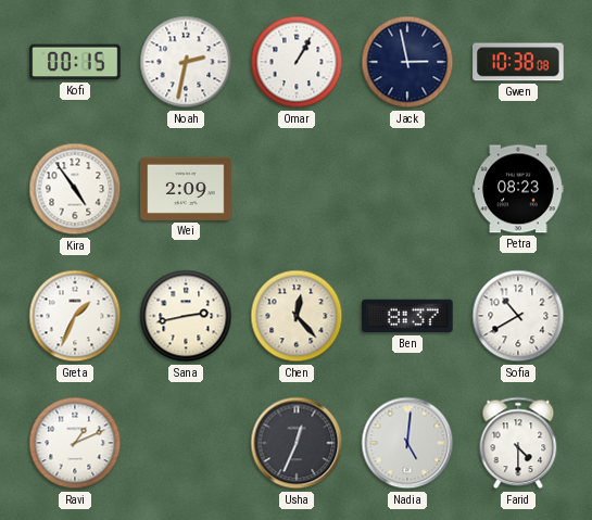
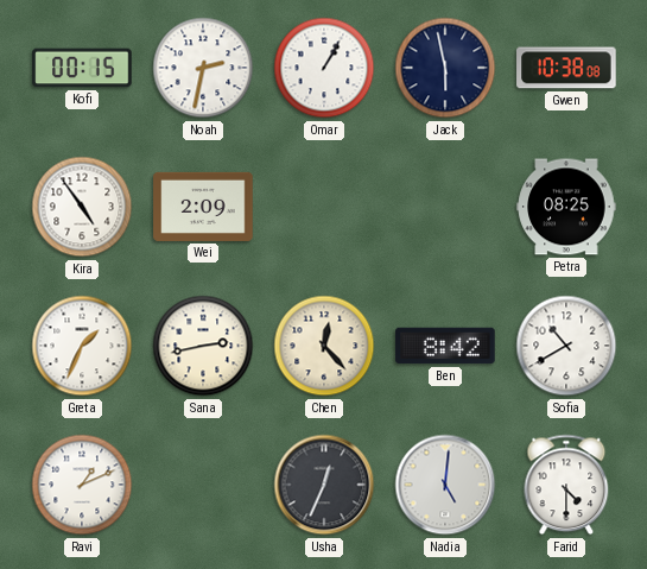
Jack: 2:58 -> 5:58 (445, 68)
Petra: 08:23 -> 08:25 (566, 207)
Ben: 8:37 -> 8:42 (445, 346)
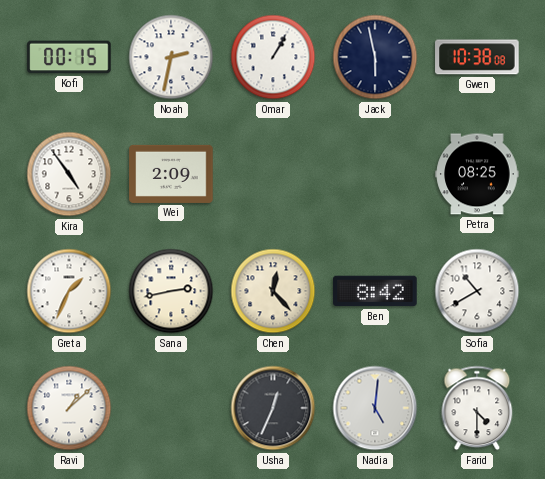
Ravi: 1:11 -> 1:08 (69, 408)
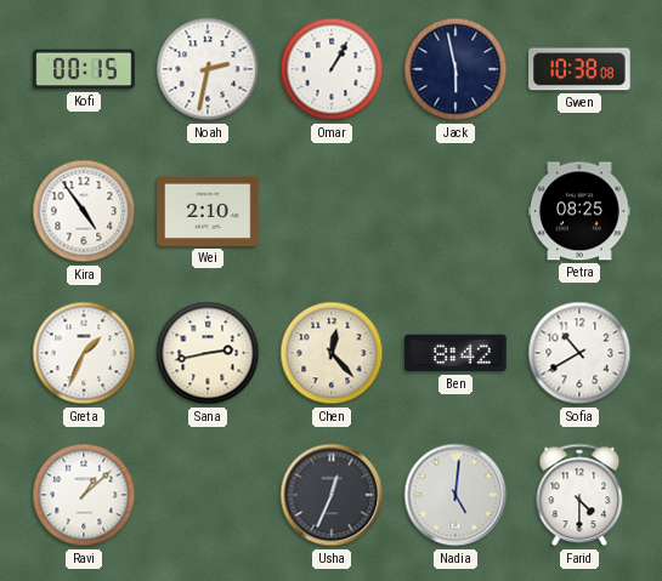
Wei: 2:09 -> 2:10 (208, 211)
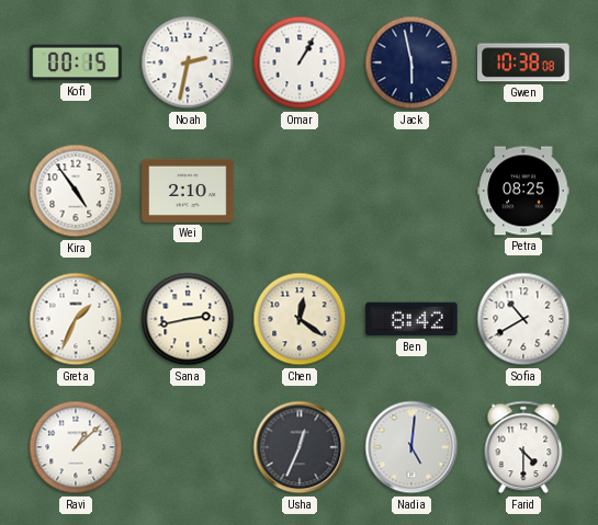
Chen: 12:23 -> 12:21 (300, 319)
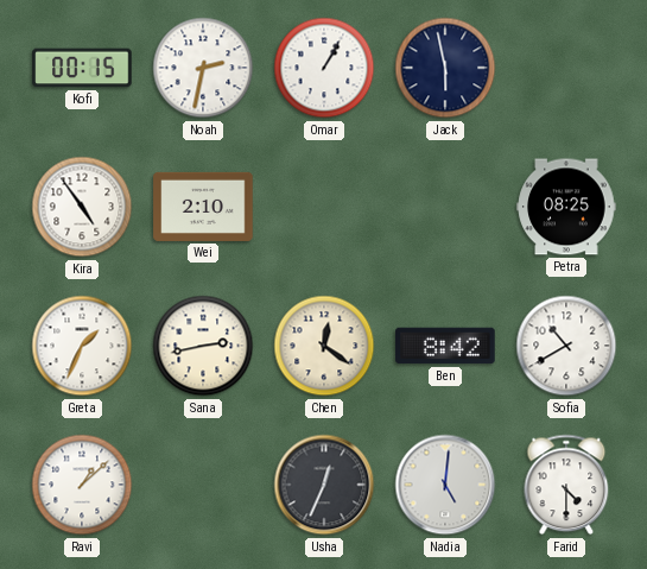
Gwen: 10:38 -> none (523, 62)
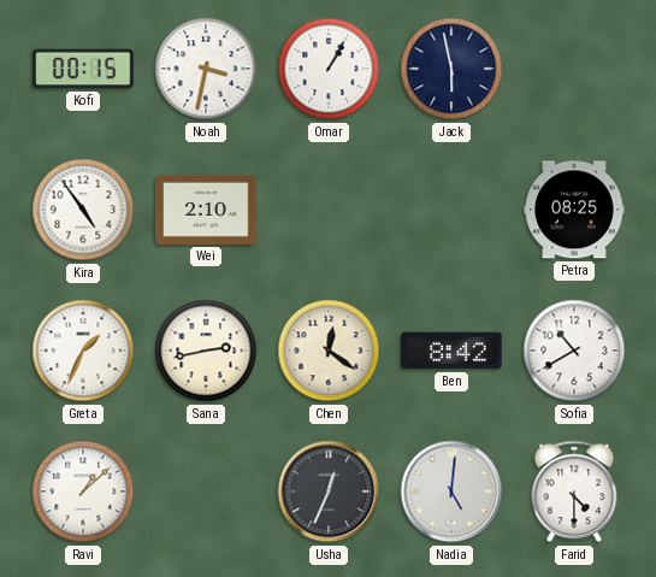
Noah: 2:32 -> 3:32 (206, 69)
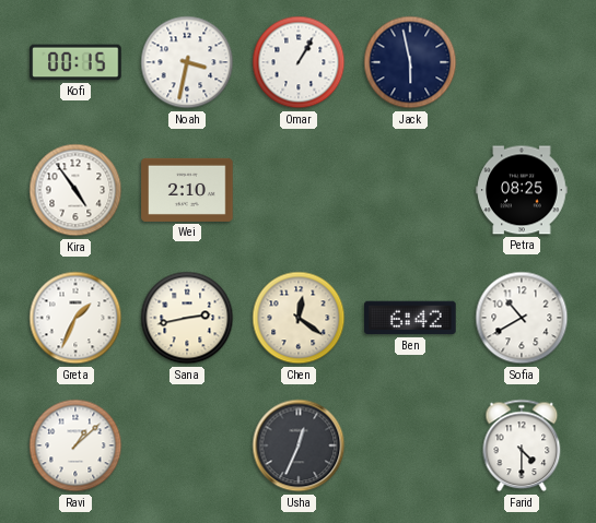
Ben: 8:42 -> 6:42 (410, 318)
Nadia: 5:01 -> none (451, 491)
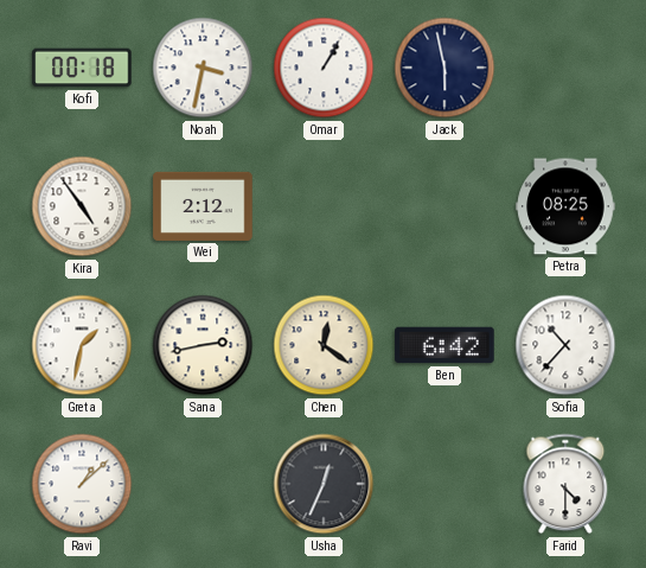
Kofi: 00:15 -> 00:18 (82, 68)
Wei: 2:10 -> 2:12 (203, 206)
Greta: 1:34 -> 1:32 (82, 345)
Sofia: 10:40 -> 10:37 (565, 345)
